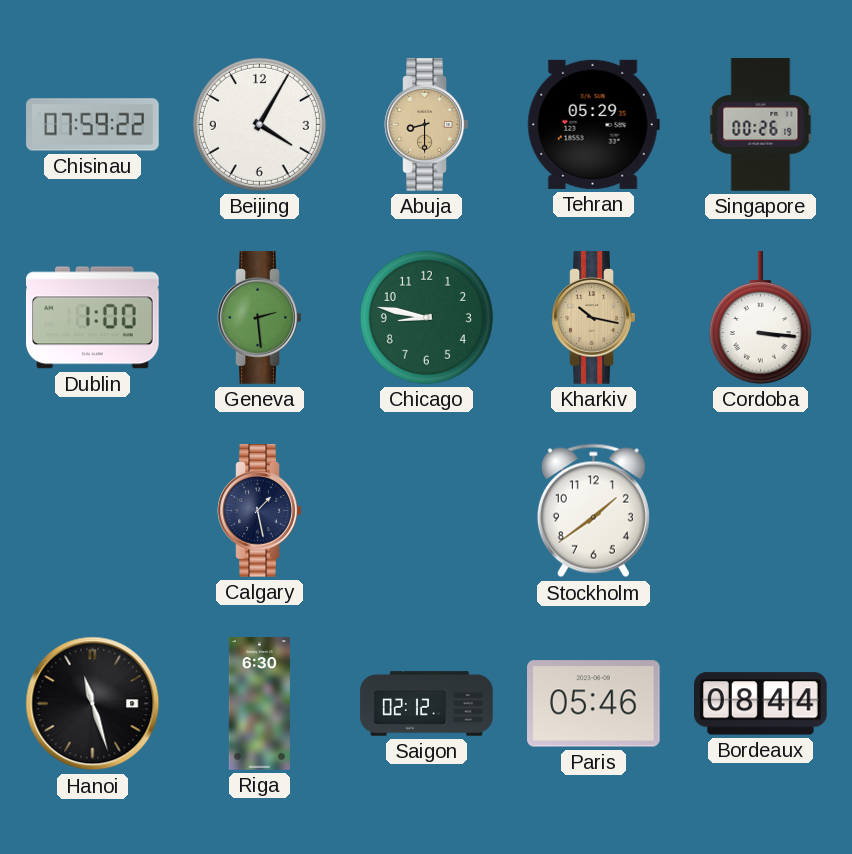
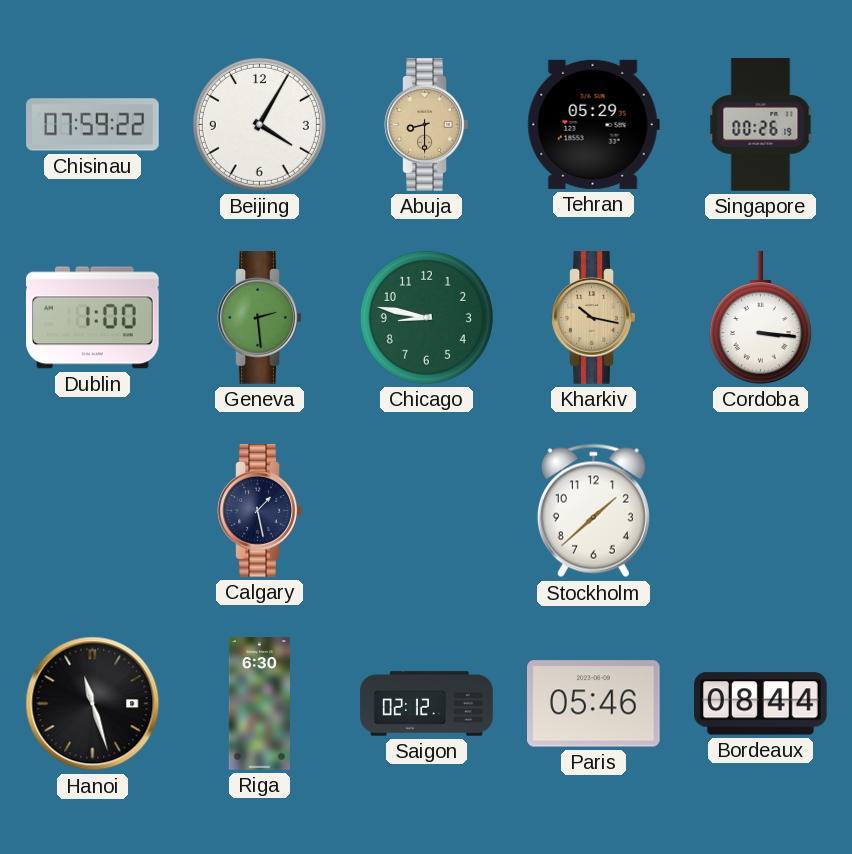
Stockholm: 1:39 -> 1:38 (593, 511)
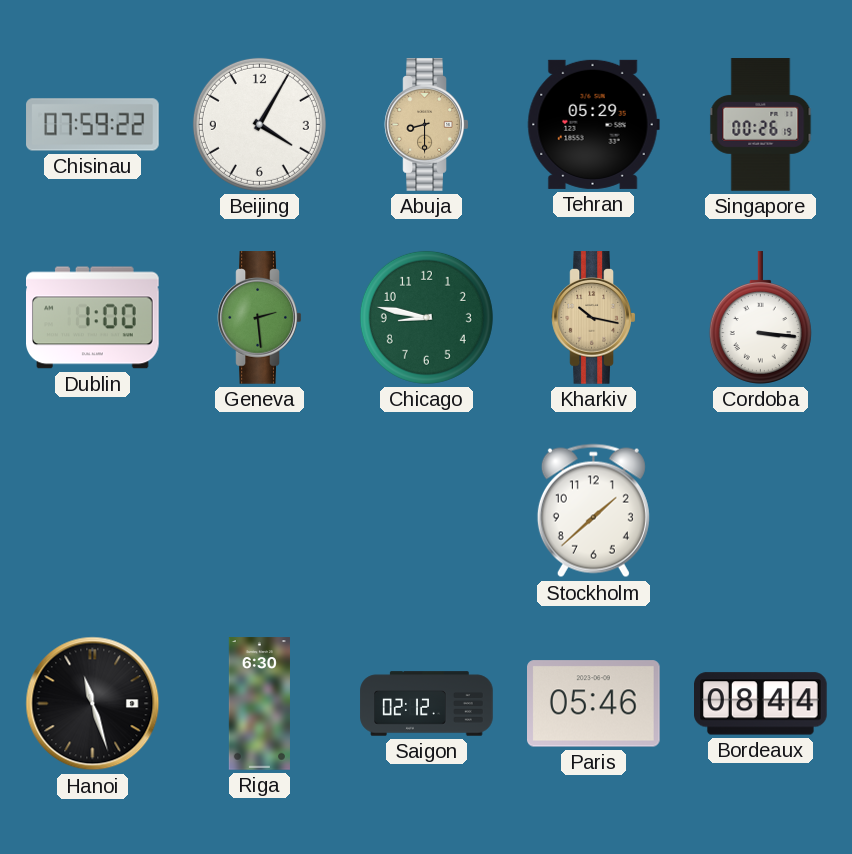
Calgary: 1:28 -> none (260, 511)
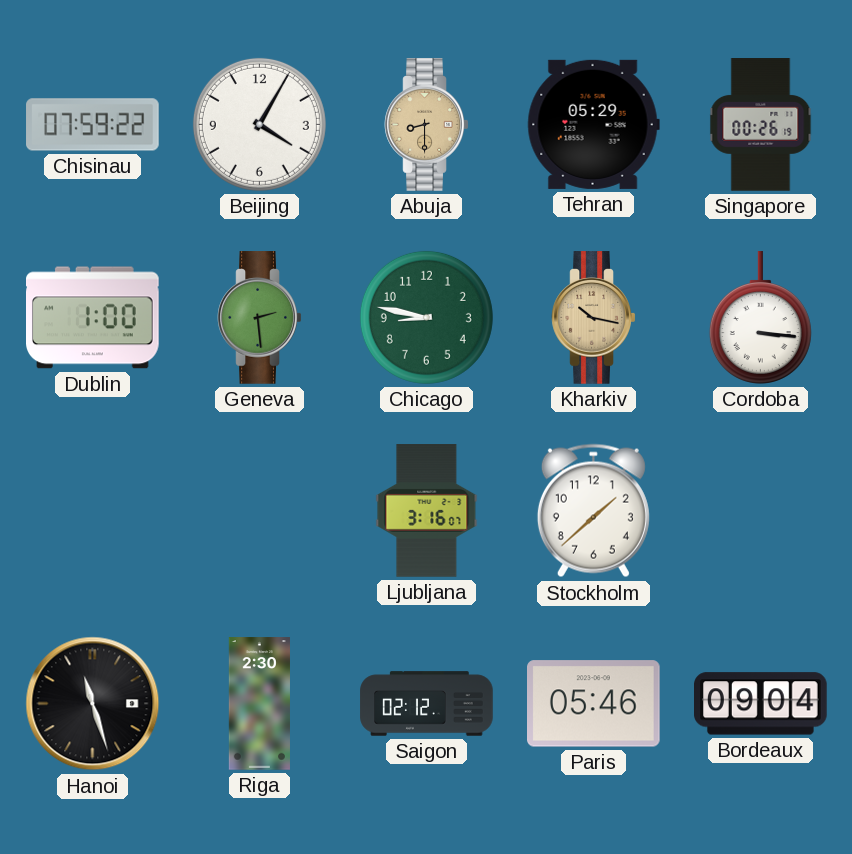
Ljubljana: none -> 3:16 (427, 511)
Riga: 6:30 -> 2:30 (259, 704)
Bordeaux: 08:44 -> 09:04 (761, 704)
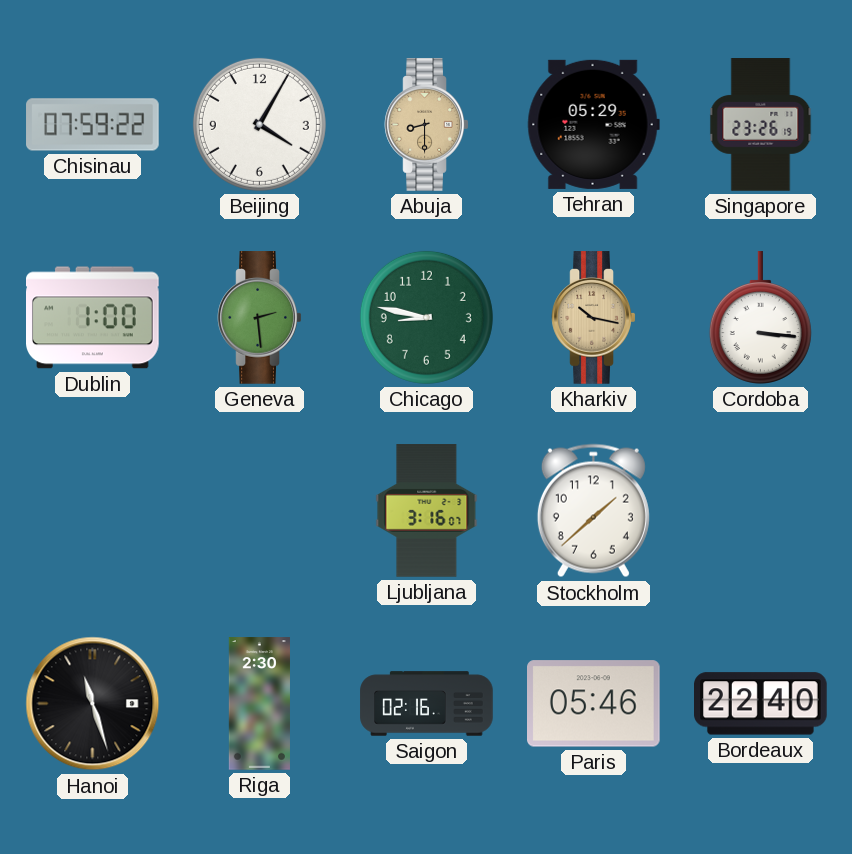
Singapore: 00:26 -> 23:26 (761, 125)
Saigon: 02:12 -> 02:16 (427, 704)
Bordeaux: 09:04 -> 22:40 (761, 704)
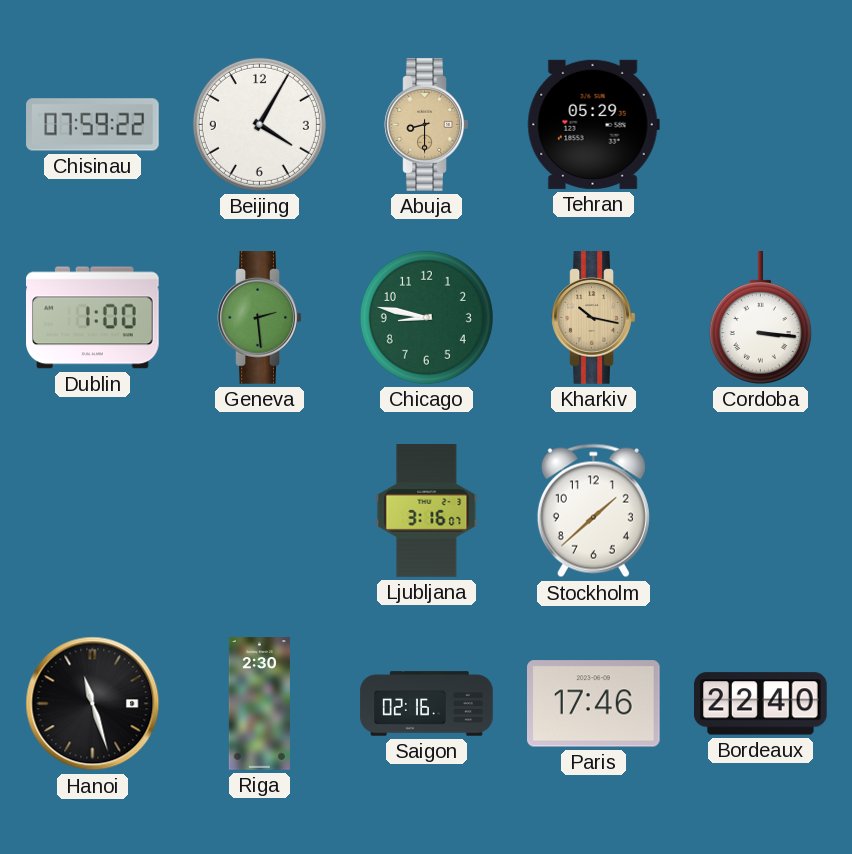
Singapore: 23:26 -> none (761, 125)
Paris: 05:46 -> 17:46 (594, 704)
